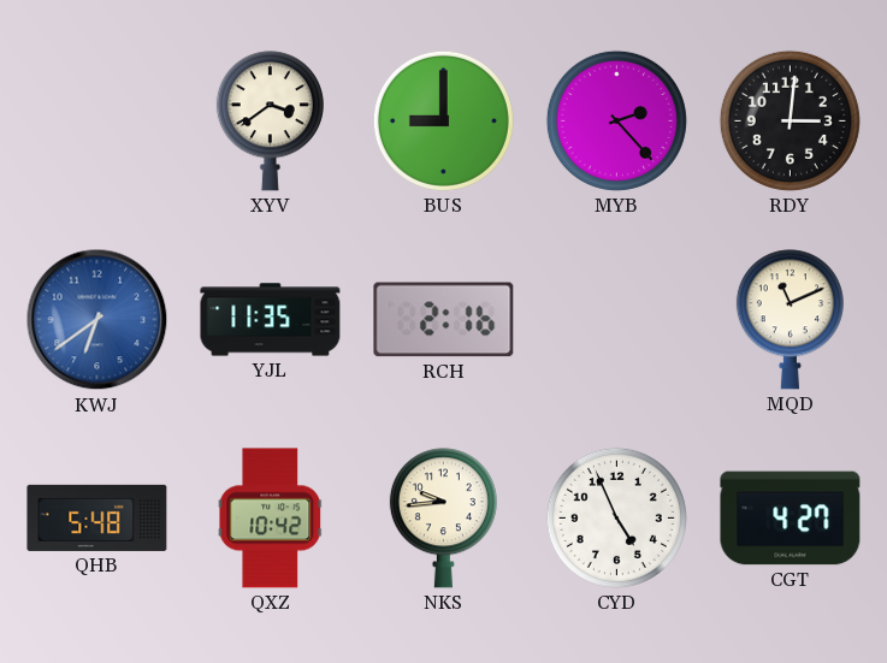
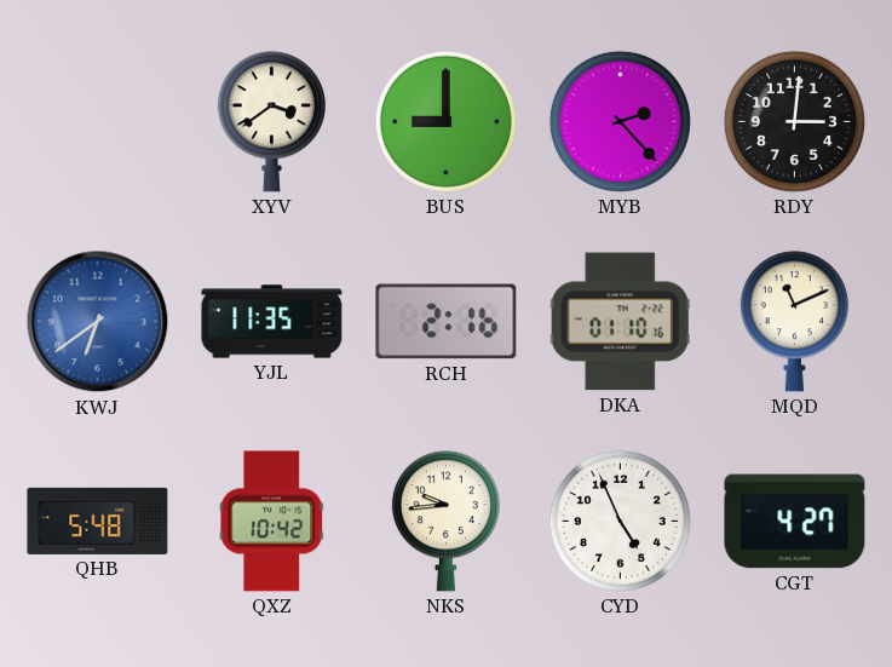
DKA: none -> 01:10 (620, 322)
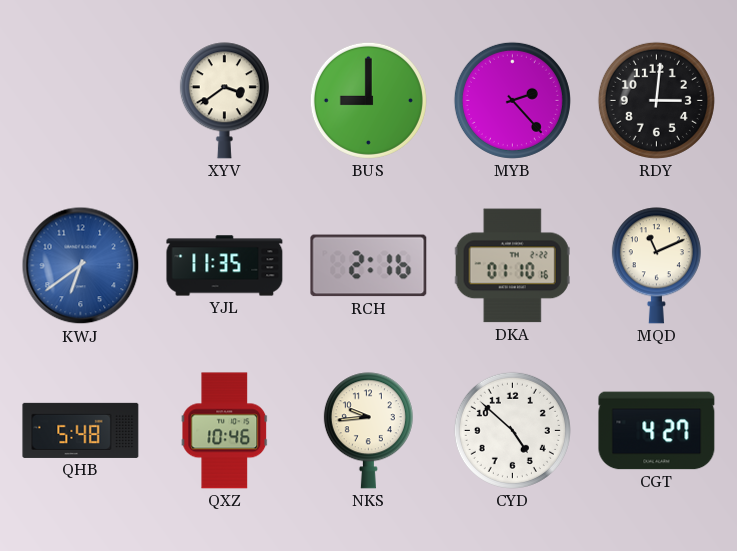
QXZ: 10:42 -> 10:46 (225, 431)
CYD: 4:56 -> 4:52 (512, 430)
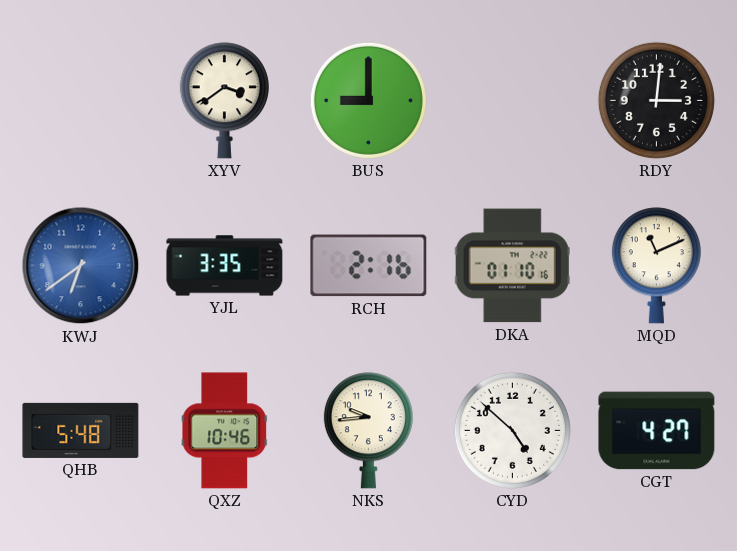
MYB: 2:23 -> none (512, 100)
YJL: 11:35 -> 3:35 (225, 266)
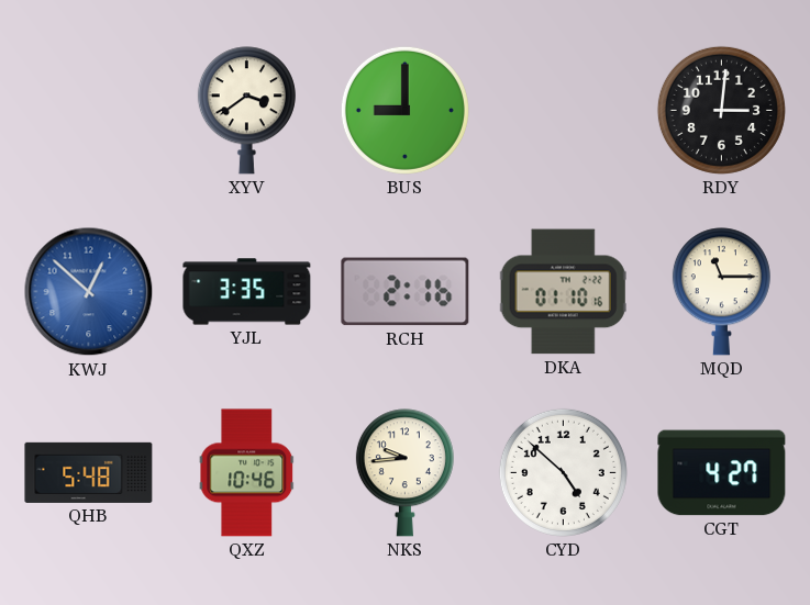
KWJ: 6:39 -> 12:52 (89, 292)
MQD: 11:11 -> 11:15 (721, 292)
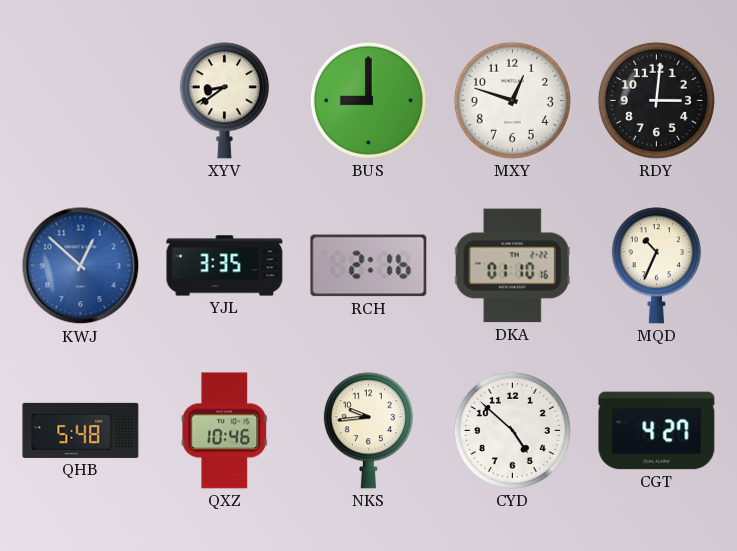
XYV: 3:39 -> 8:39 (224, 101)
MXY: none -> 12:48 (512, 100)
MQD: 11:15 -> 10:34 (656, 266)
